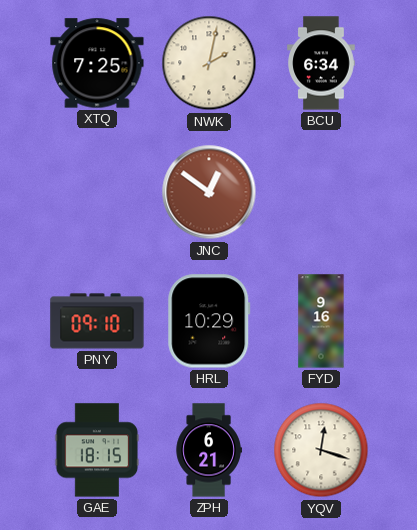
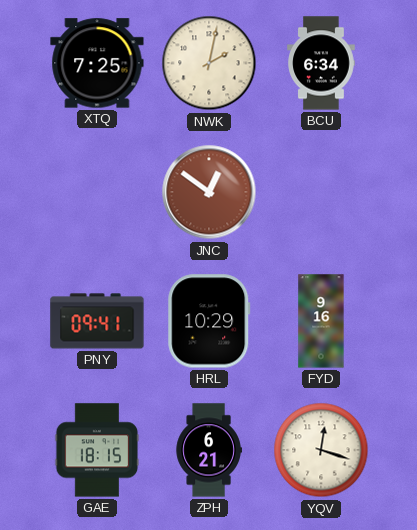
PNY: 09:10 -> 09:41 (97, 321)
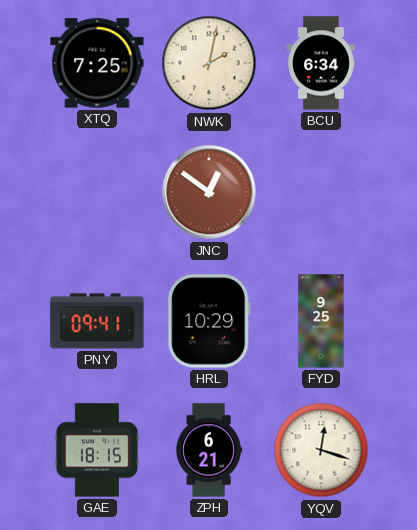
FYD: 9:16 -> 9:25 (321, 321)
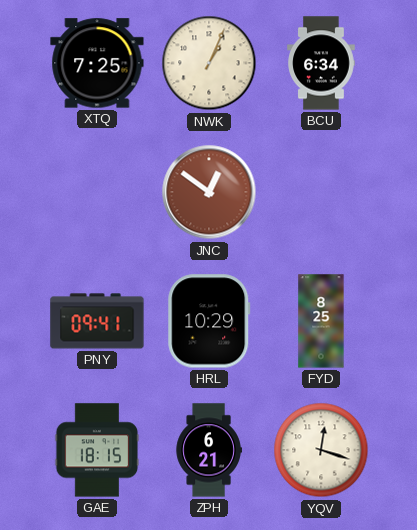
NWK: 2:02 -> 1:04 (209, 63)
FYD: 9:25 -> 8:25 (321, 321)
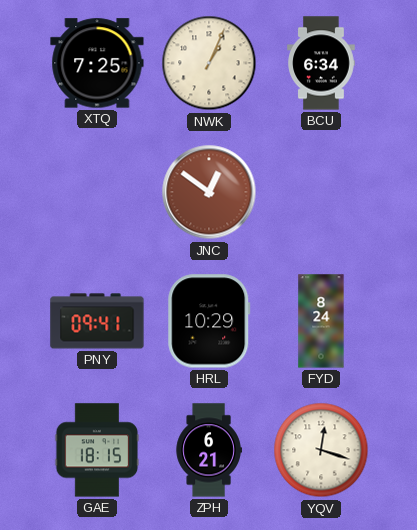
FYD: 8:25 -> 8:24 (321, 321)
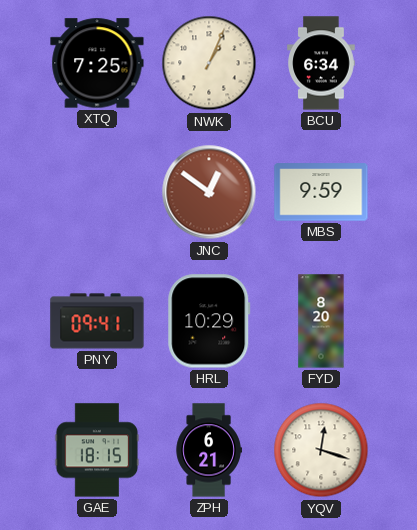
MBS: none -> 9:59 (321, 192)
FYD: 8:24 -> 8:20 (321, 321)
